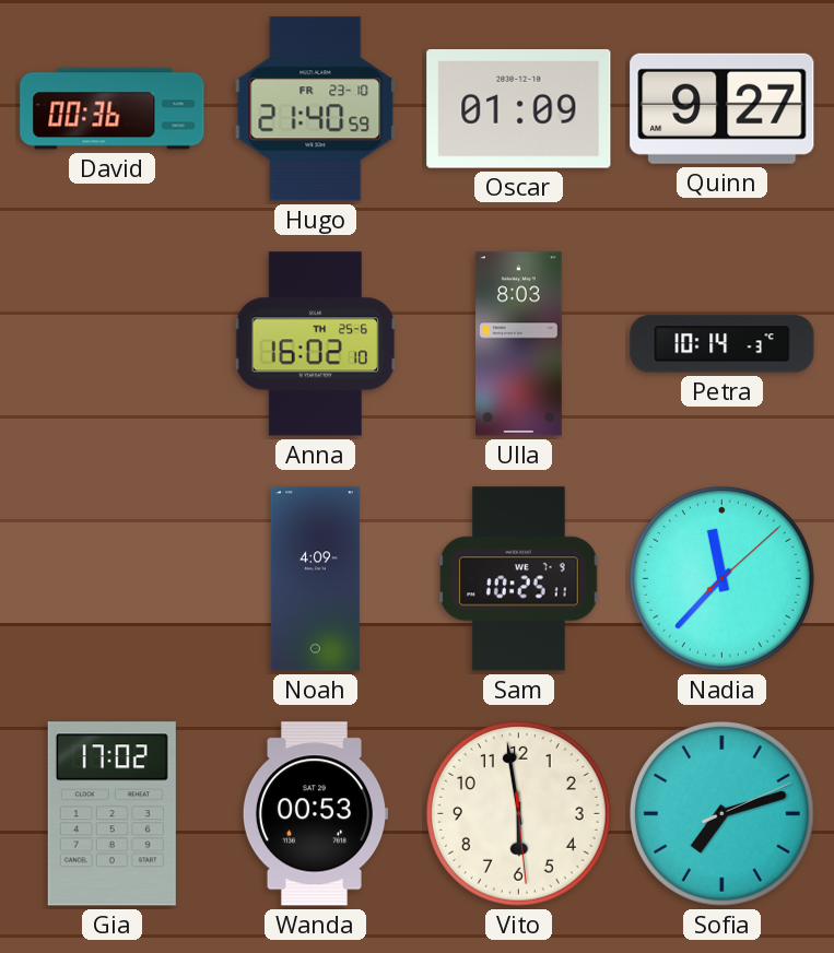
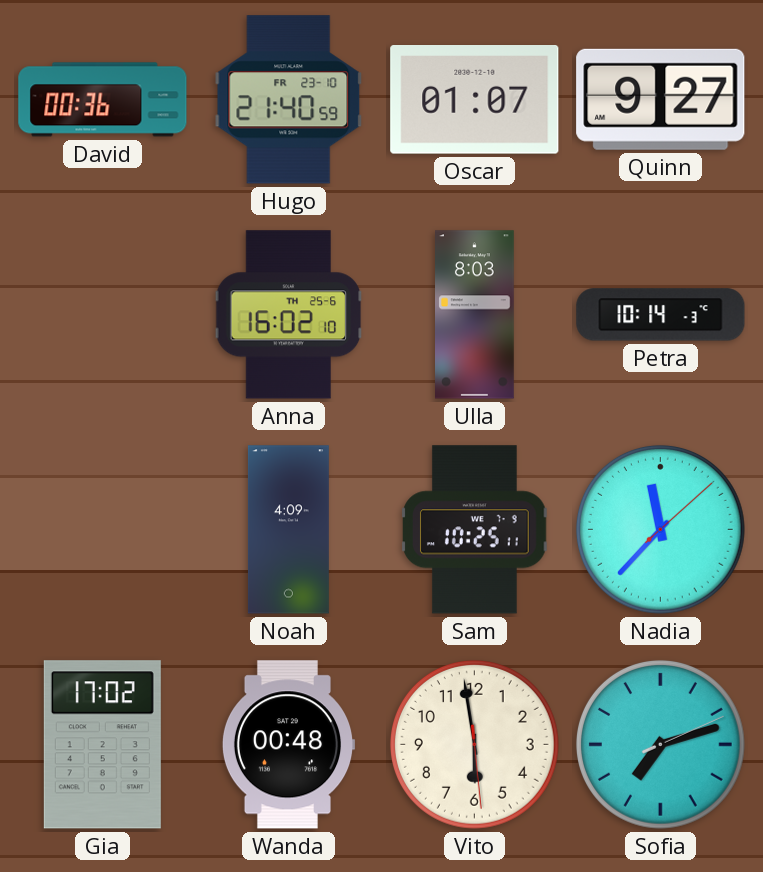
Oscar: 01:09 -> 01:07 (475, 100)
Wanda: 00:53 -> 00:48 (288, 745)
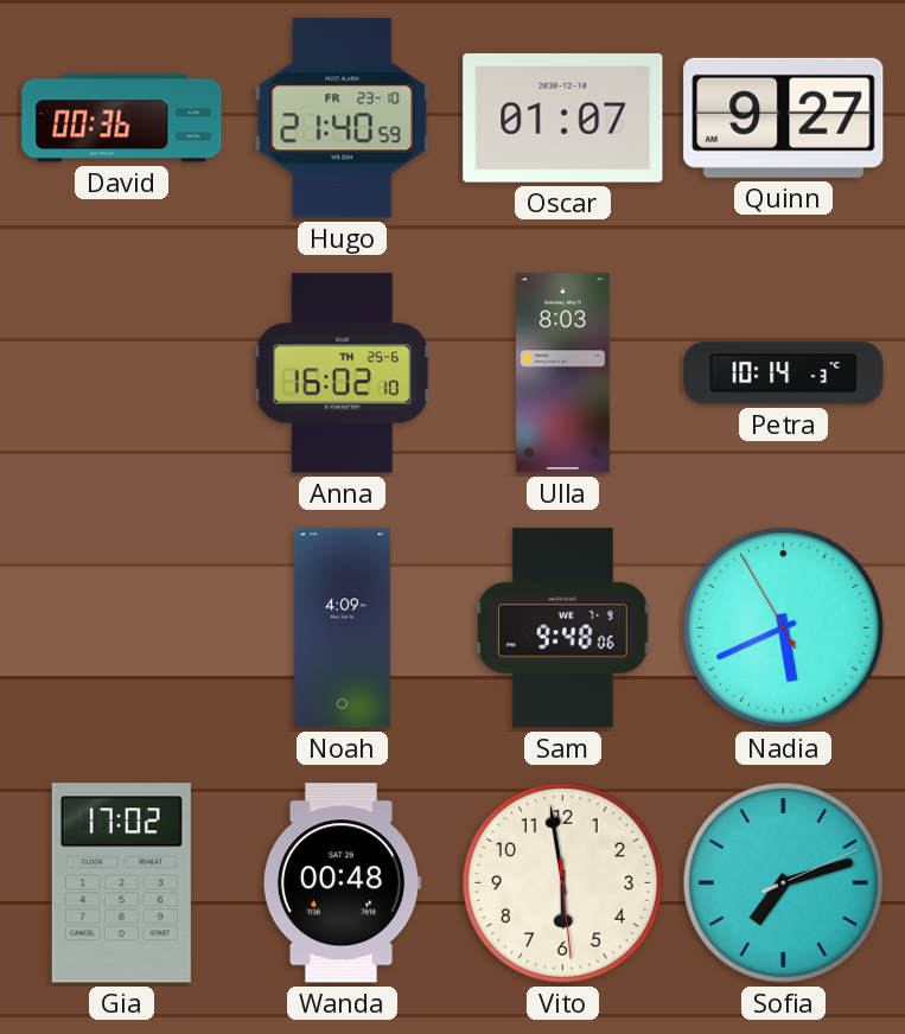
Sam: 10:25 -> 9:48 (563, 628)
Nadia: 11:37 -> 5:40 (783, 627)
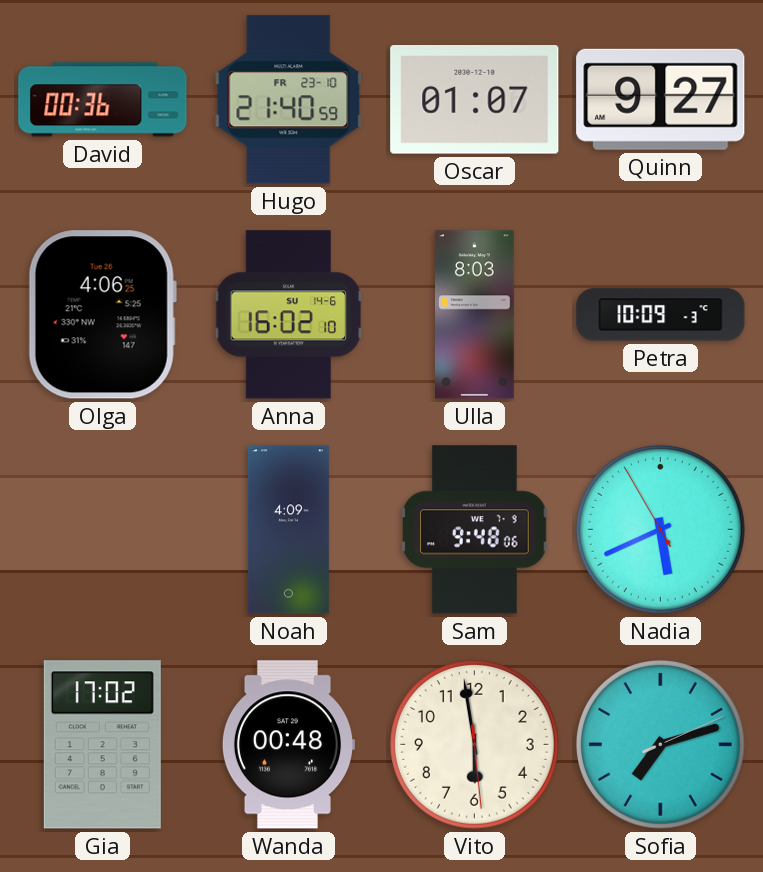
Olga: none -> 4:06 (102, 315)
Anna date: TH 25-6 -> SU 14-6 (289, 315)
Petra: 10:14 -> 10:09 (661, 315)
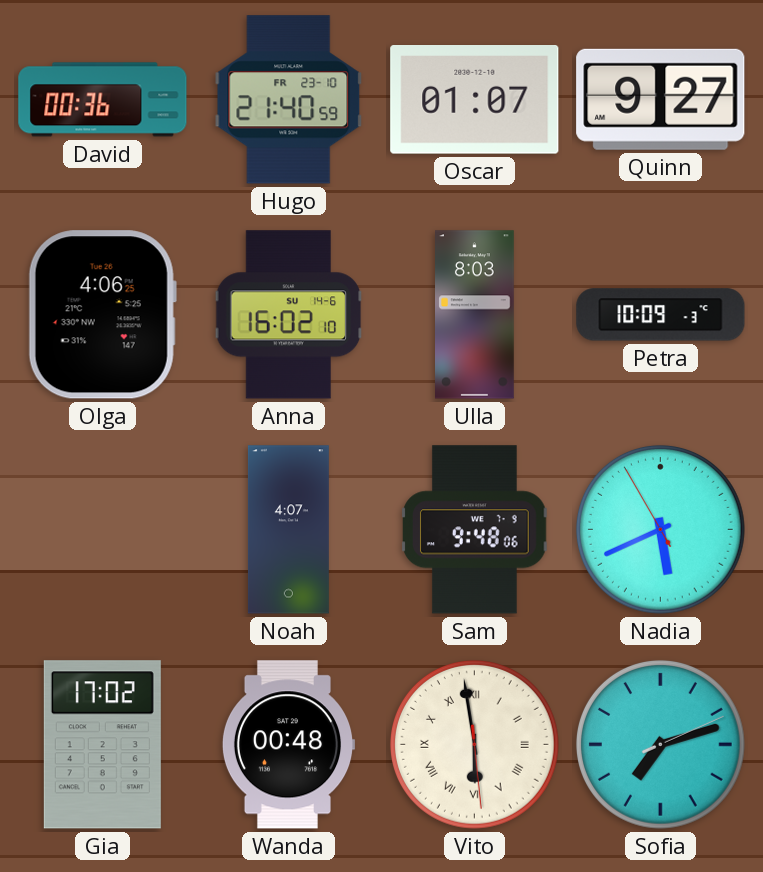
Noah: 4:09 -> 4:07 (288, 530)
Vito numerals: Arabic -> Roman (474, 744)
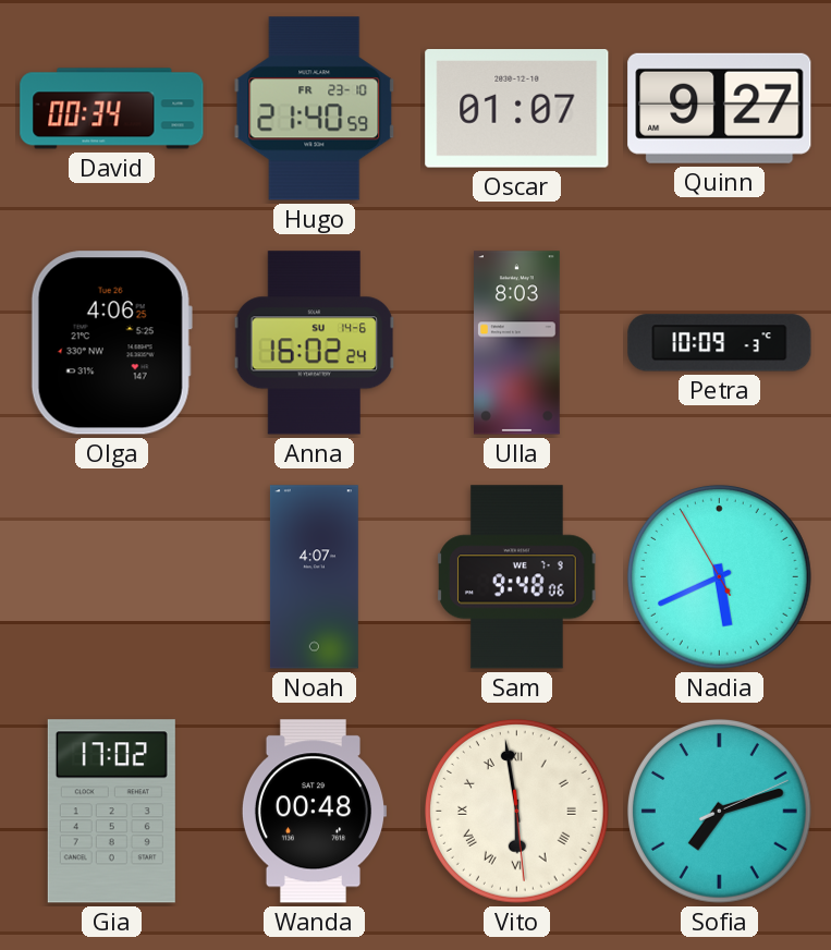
David: 00:36 -> 00:34 (112, 109)
Anna: 16:02:10 -> 16:02:24 (315, 343)
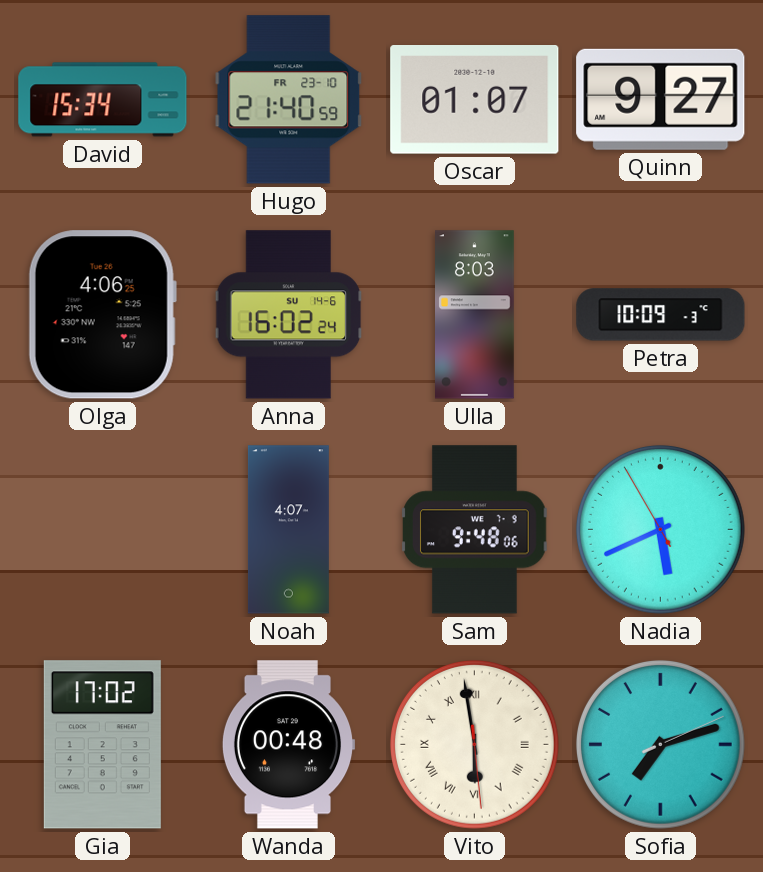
David: 00:34 -> 15:34 (103, 100)
